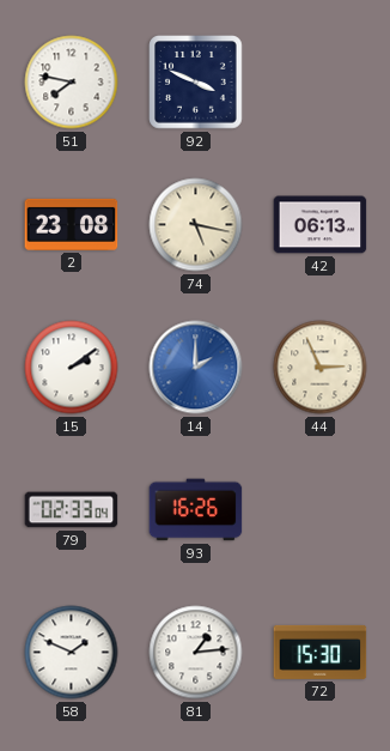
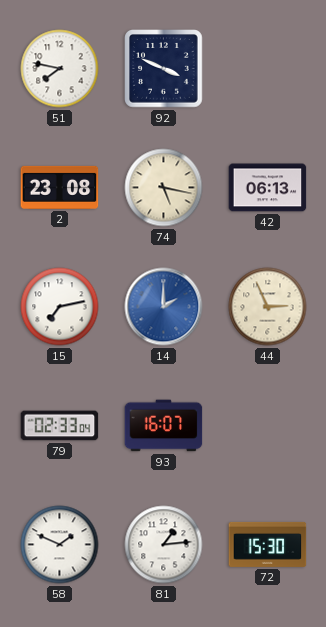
15: 2:09 -> 7:13 (60, 307)
93: 16:26 -> 16:07 (164, 426)
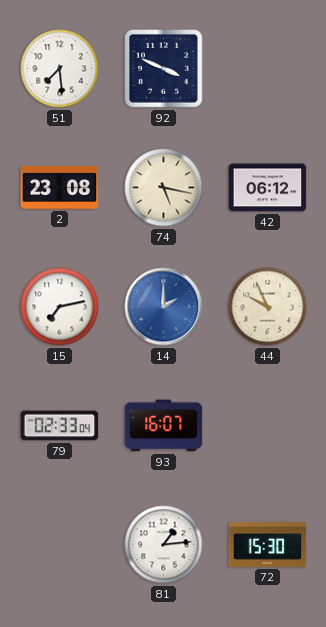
51: 7:47 -> 7:29 (60, 69)
42: 06:13 -> 06:12 (268, 188)
44: 2:56 -> 9:56 (268, 307)
58: 1:49 -> none (60, 545)
